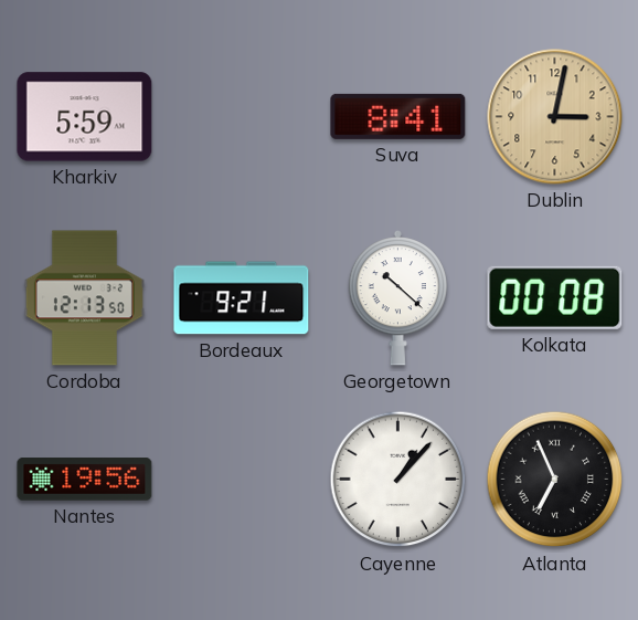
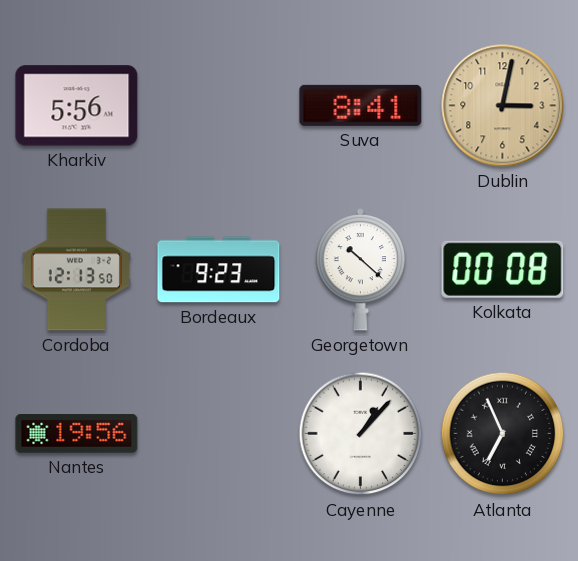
Kharkiv: 5:59 -> 5:56 (77, 106)
Bordeaux: 9:21 -> 9:23 (219, 270)
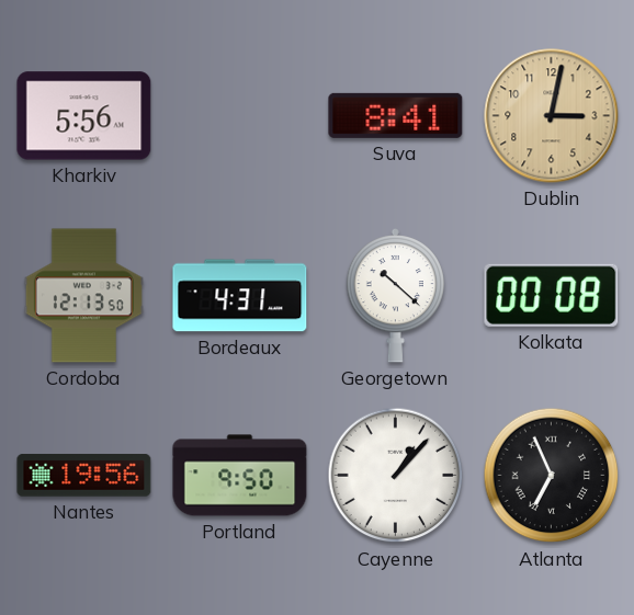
Bordeaux: 9:23 -> 4:31 (240, 296)
Portland: none -> 9:50 (240, 476)
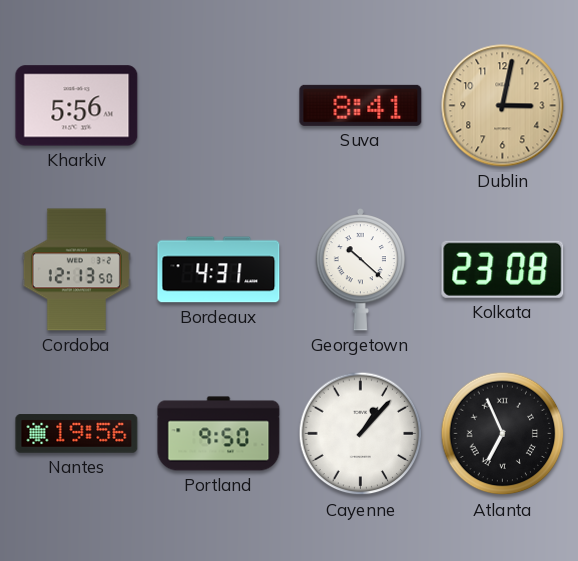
Kolkata: 00:08 -> 23:08 (503, 269)
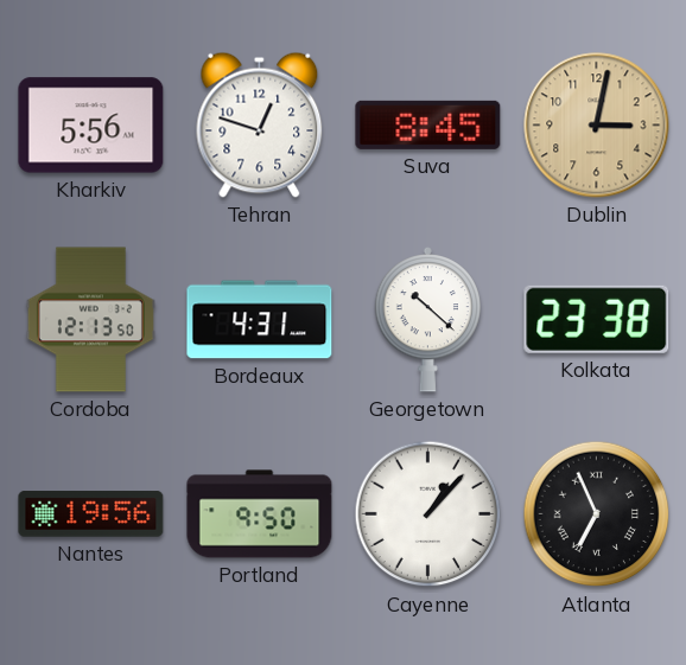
Tehran: none -> 12:48 (260, 124)
Suva: 8:41 -> 8:45 (428, 124)
Kolkata: 23:08 -> 23:38 (597, 319)
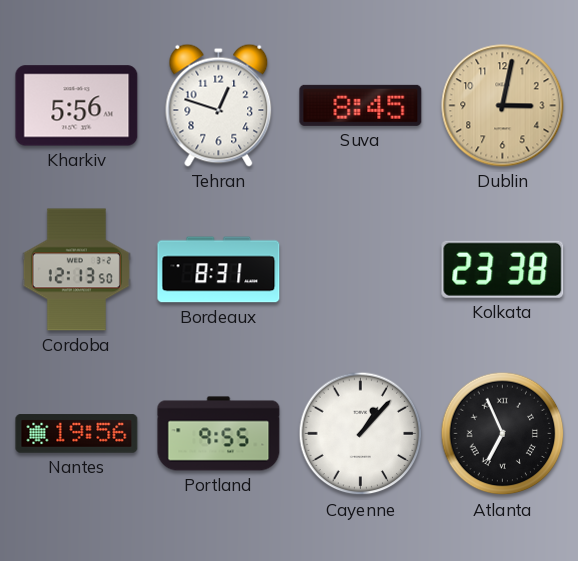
Bordeaux: 4:31 -> 8:31 (219, 270)
Georgetown: 10:22 -> none (427, 320)
Portland: 9:50 -> 9:55 (219, 434)
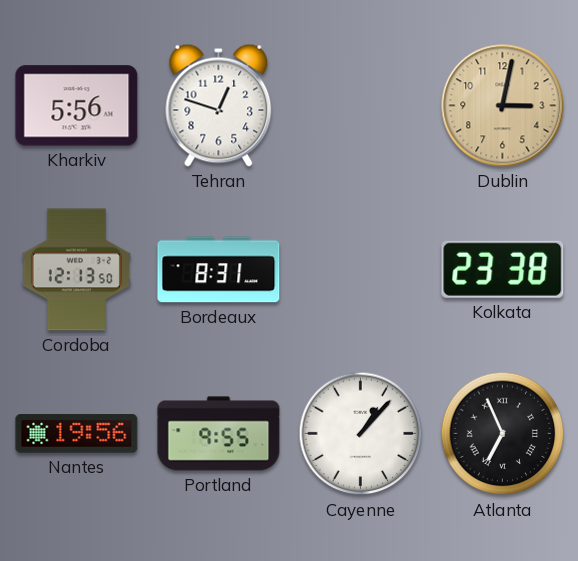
Suva: 8:45 -> none (361, 105)
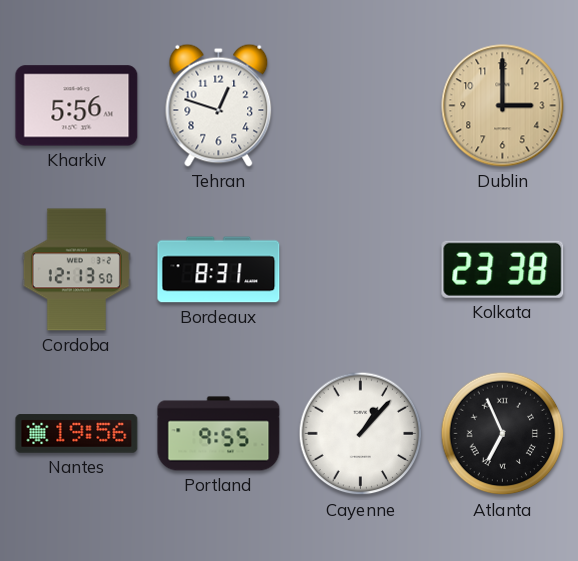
Dublin: 3:02 -> 3:00 (503, 106)
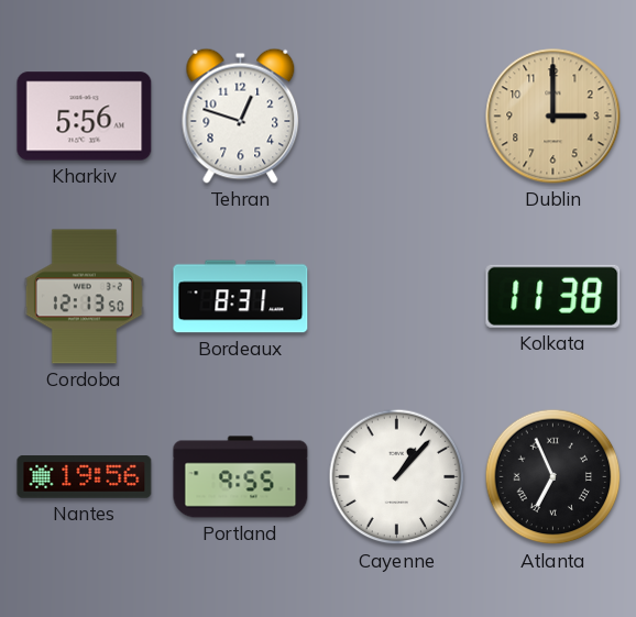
Kolkata: 23:38 -> 11:38 (553, 296)
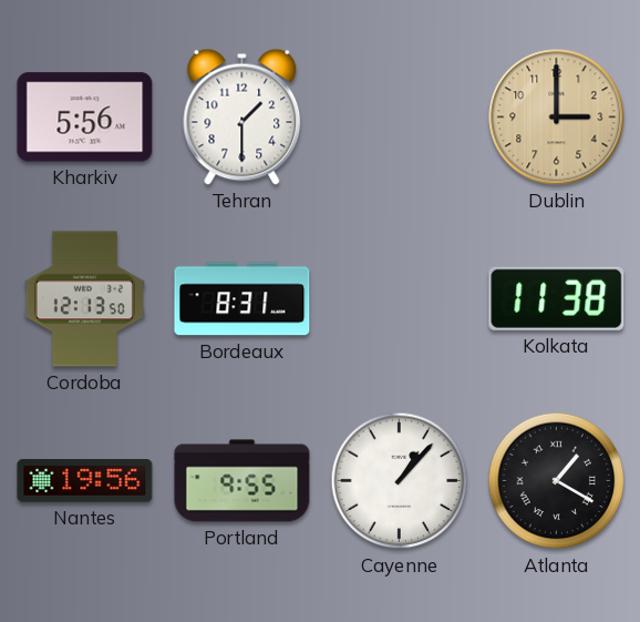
Tehran: 12:48 -> 1:30 (242, 116)
Atlanta: 6:56 -> 1:20 (557, 481)
